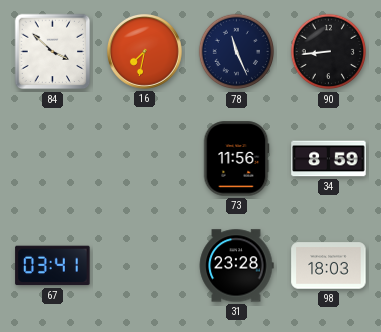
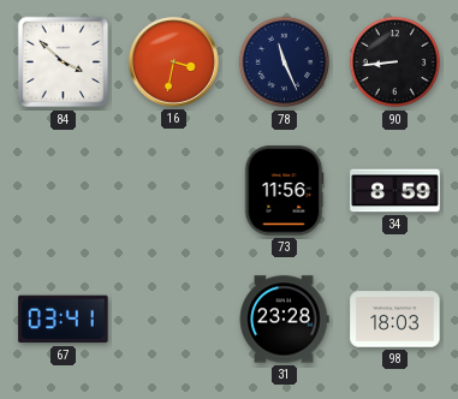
16: 7:32 -> 3:32 (173, 61)
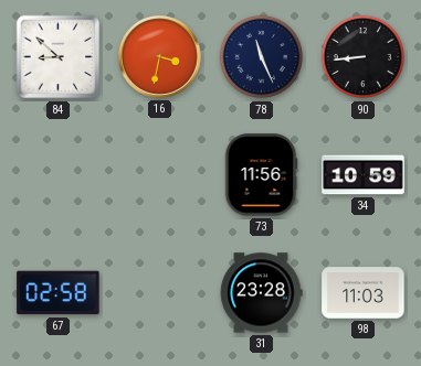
84: 3:52 -> 8:52 (59, 57)
34: 8:59 -> 10:59 (364, 175)
67: 03:41 -> 02:58 (59, 293)
98: 18:03 -> 11:03 (364, 293)
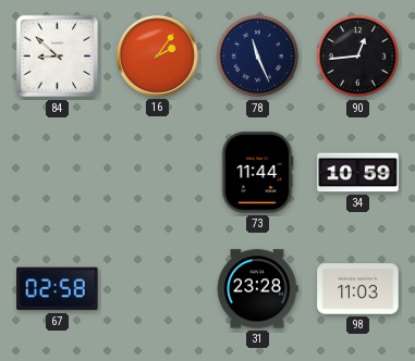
16: 3:32 -> 2:06 (157, 55)
90: 8:44 -> 12:44 (358, 57)
73: 11:56 -> 11:44 (257, 173)
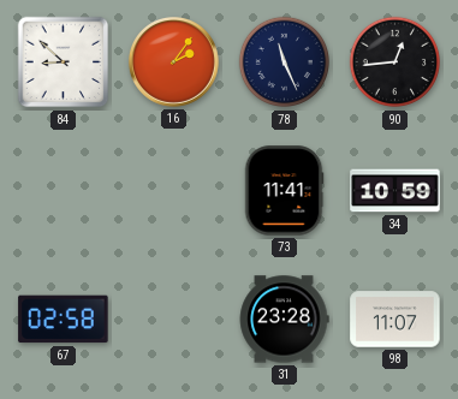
73: 11:44 -> 11:41 (284, 191)
98: 11:03 -> 11:07 (395, 320)
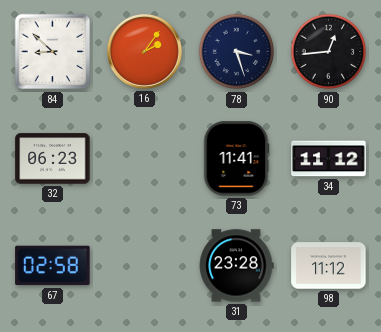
78: 11:26 -> 3:27 (237, 52)
32: none -> 06:23 (53, 159)
34: 10:59 -> 11:12 (329, 159)
98: 11:07 -> 11:12 (329, 266)
